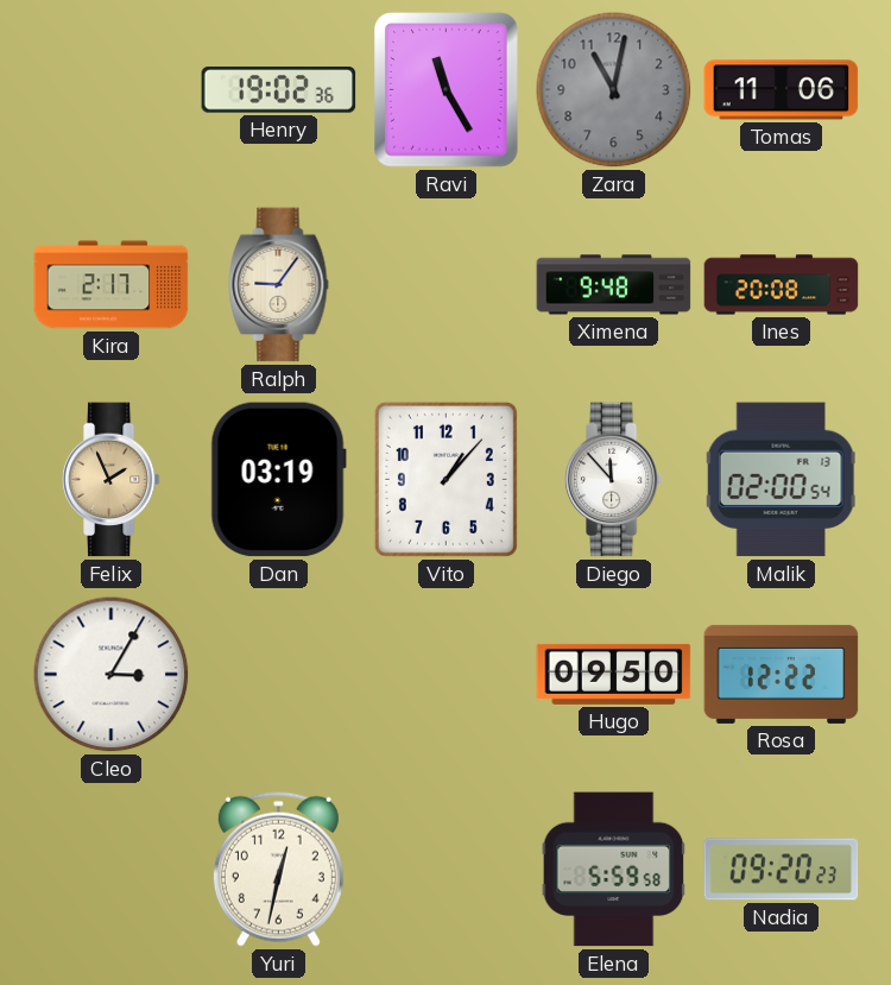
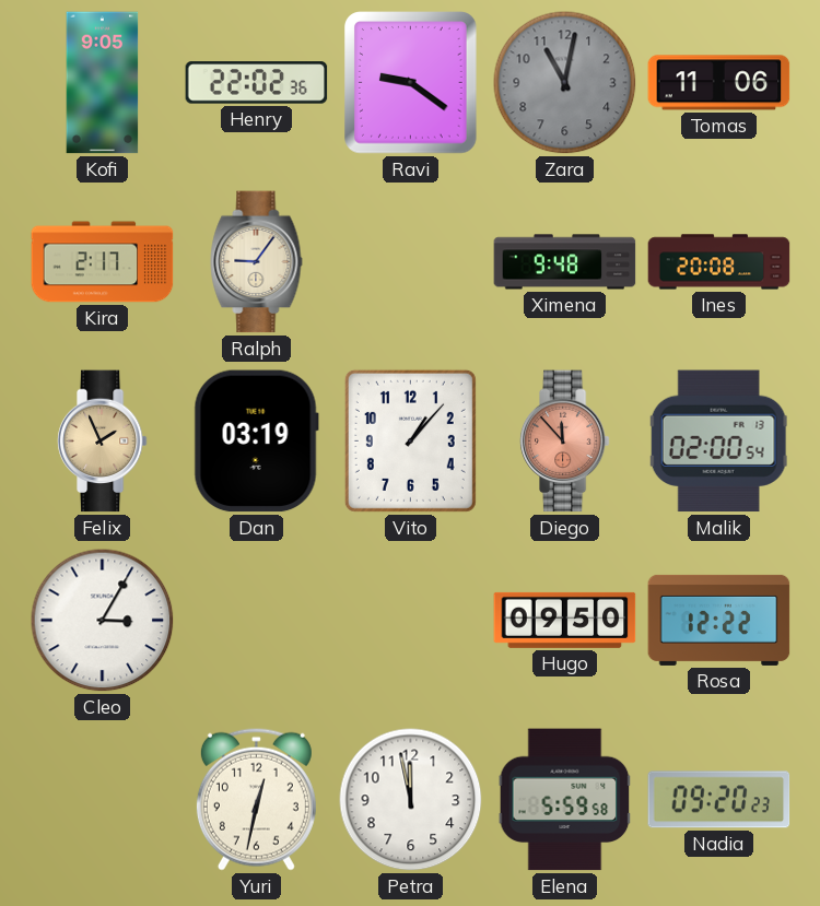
Kofi: none -> 9:05 (103, 83)
Henry: 19:02 -> 22:02 (257, 83)
Ravi: 11:25 -> 9:21 (411, 83)
Diego dial: white -> salmon (564, 442)
Petra: none -> 11:58 (411, 800)
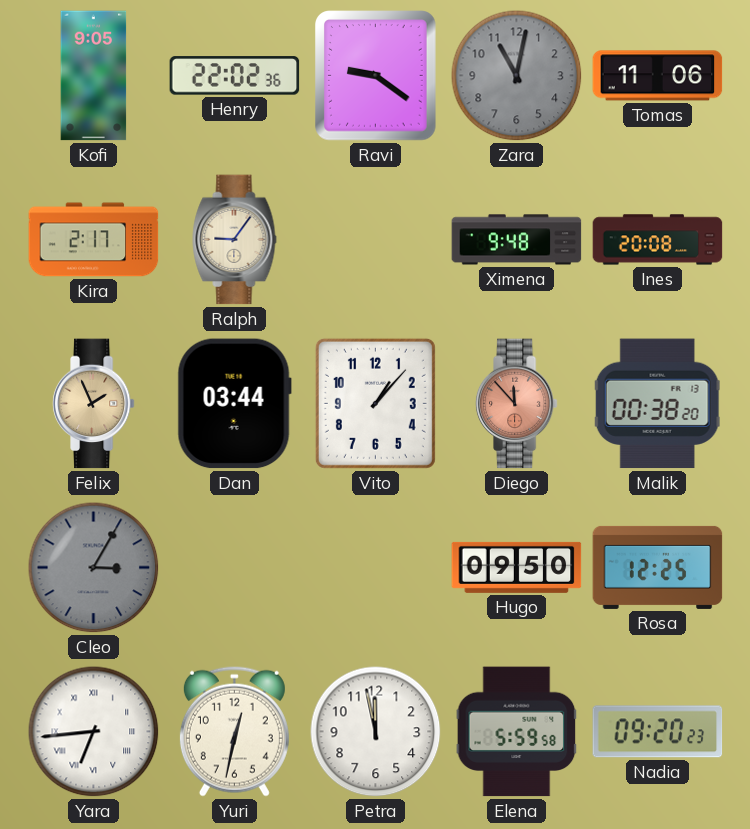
Dan: 03:19 -> 03:44 (234, 404)
Malik: 02:00 -> 00:38 (658, 404)
Cleo dial: white -> grey (94, 568)
Rosa: 12:22 -> 12:25 (658, 567)
Yara: none -> 6:44 (94, 732)
